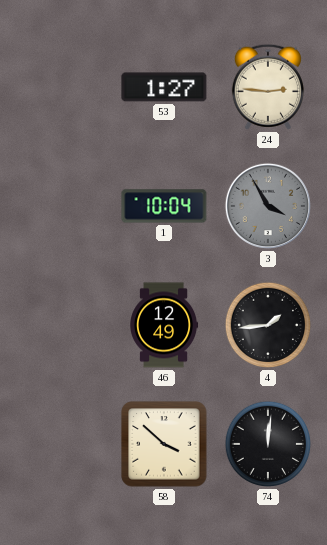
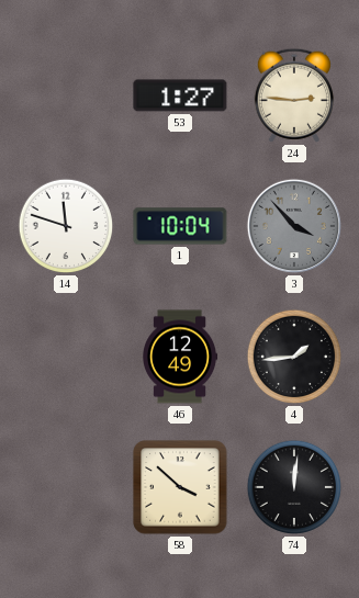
14: none -> 11:48 (66, 226)
3: 3:55 -> 3:53 (294, 226)
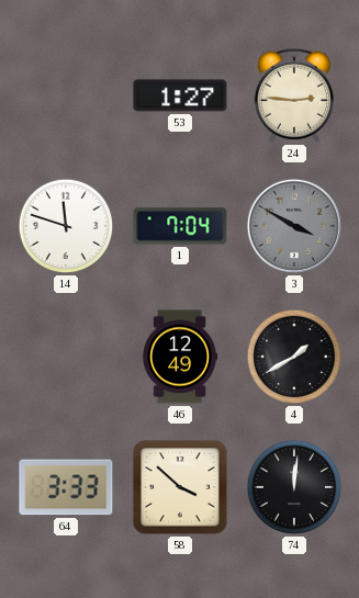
1: 10:04 -> 7:04 (180, 226)
3: 3:53 -> 3:50 (294, 226)
4: 1:44 -> 1:40 (294, 357)
64: none -> 3:33 (66, 487)
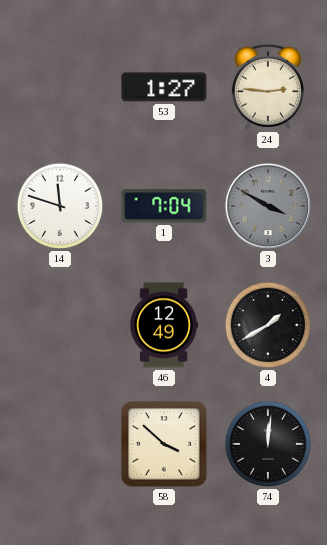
64: 3:33 -> none (66, 487)
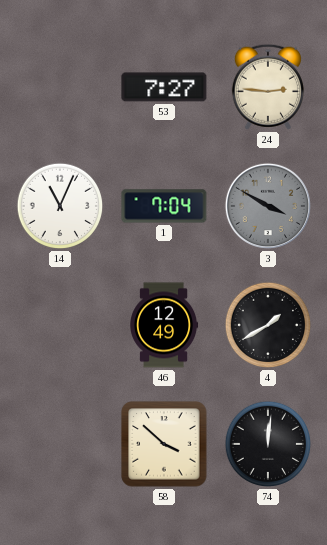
53: 1:27 -> 7:27 (164, 87)
14: 11:48 -> 11:04 (60, 206)
